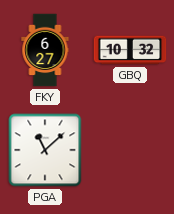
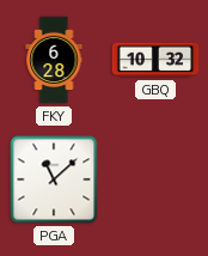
FKY: 6:27 -> 6:28 (54, 60)
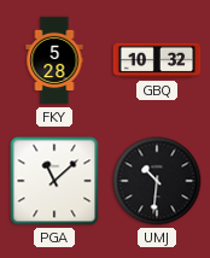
FKY: 6:28 -> 5:28 (54, 60)
UMJ: none -> 10:31 (157, 181)
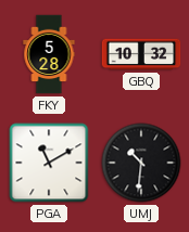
PGA: 11:08 -> 11:10 (49, 163)
